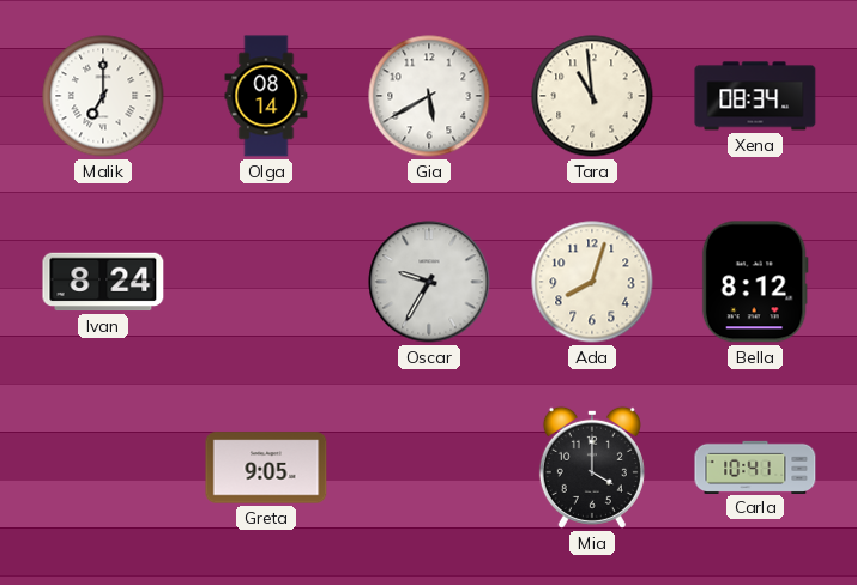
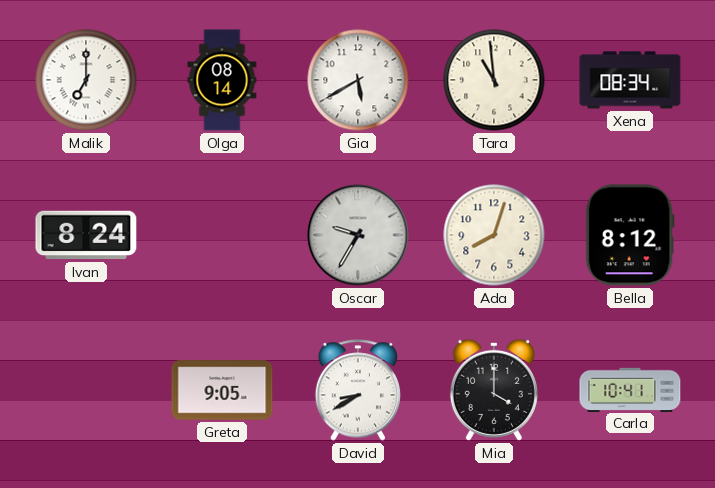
David: none -> 8:40 (358, 390)
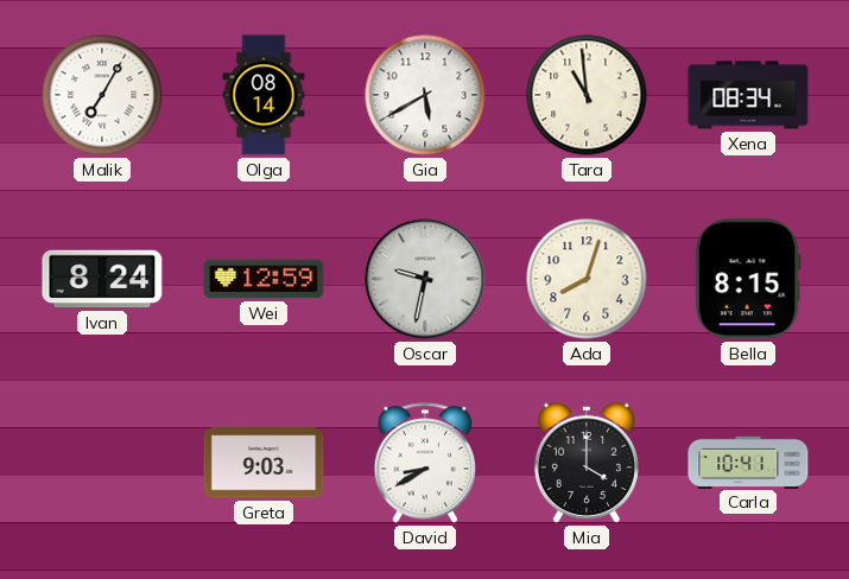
Malik: 7:00 -> 7:05 (102, 95)
Wei: none -> 12:59 (264, 279)
Oscar: 9:35 -> 9:32 (425, 279)
Bella: 8:12 -> 8:15 (748, 279)
Greta: 9:05 -> 9:03 (264, 463)
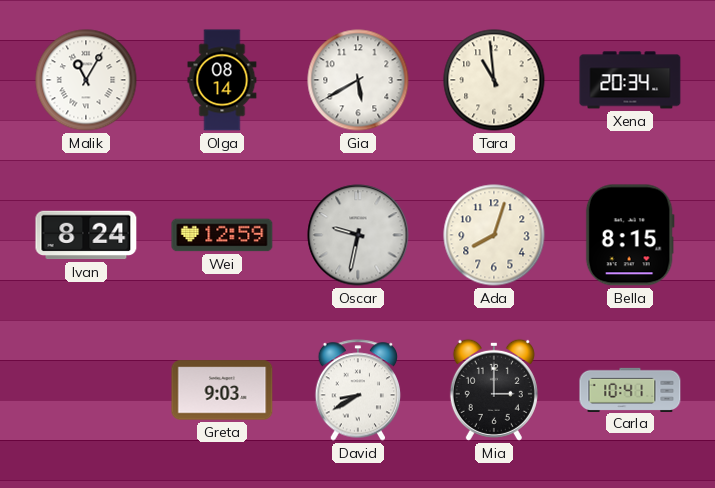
Malik: 7:05 -> 11:05 (86, 80)
Xena: 08:34 -> 20:34 (630, 80)
Mia: 4:00 -> 3:00 (494, 390)
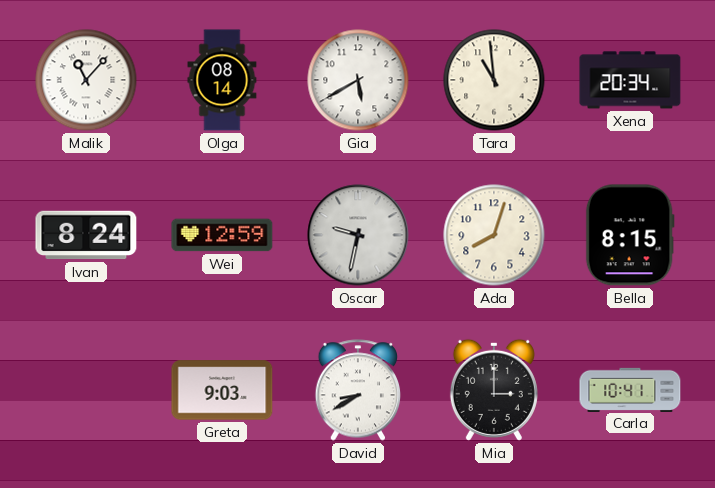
Malik: 11:05 -> 11:07 (86, 80)
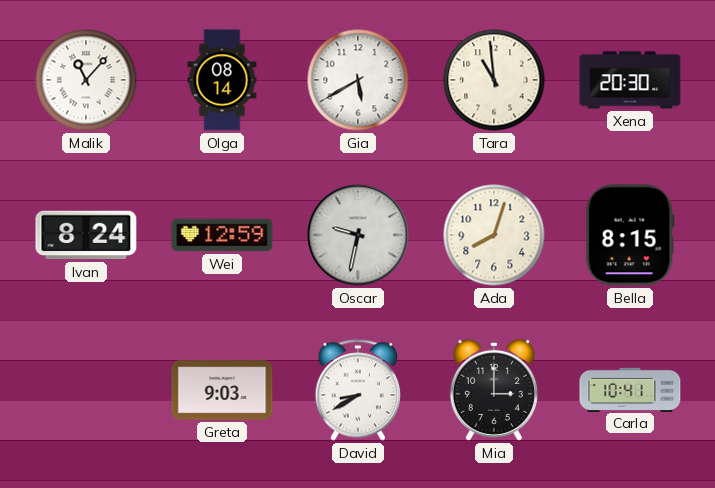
Xena: 20:34 -> 20:30 (630, 80)
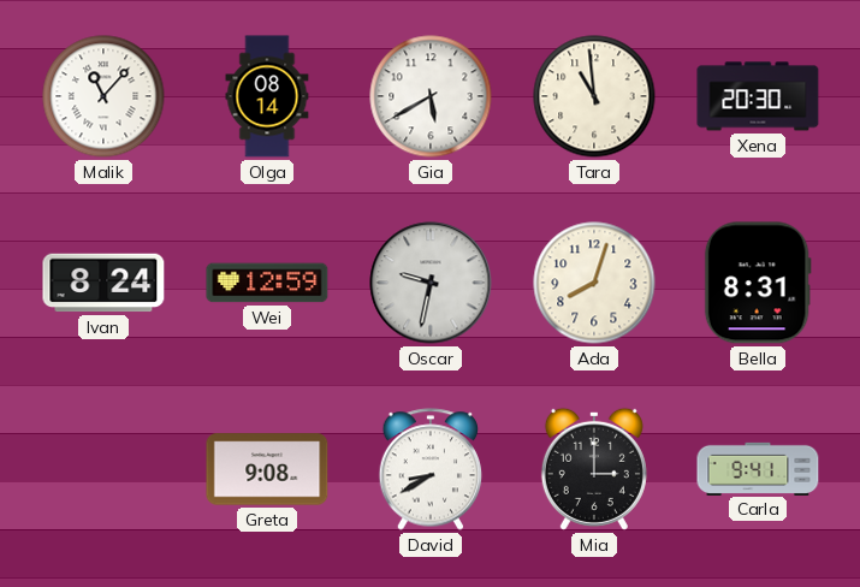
Bella: 8:15 -> 8:31 (758, 283)
Greta: 9:03 -> 9:08 (267, 469)
Carla: 10:41 -> 9:41 (758, 468)
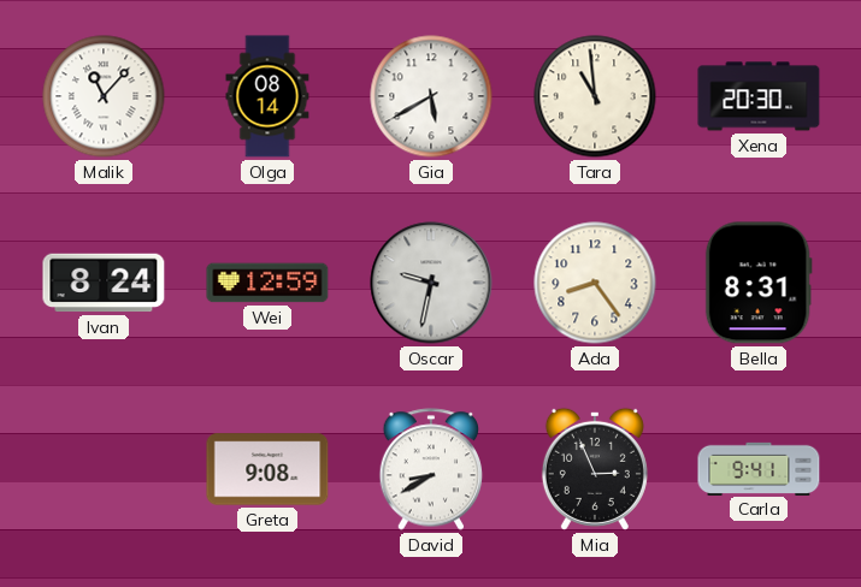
Ada: 8:03 -> 8:24 (595, 283)
Mia: 3:00 -> 2:56 (595, 469)
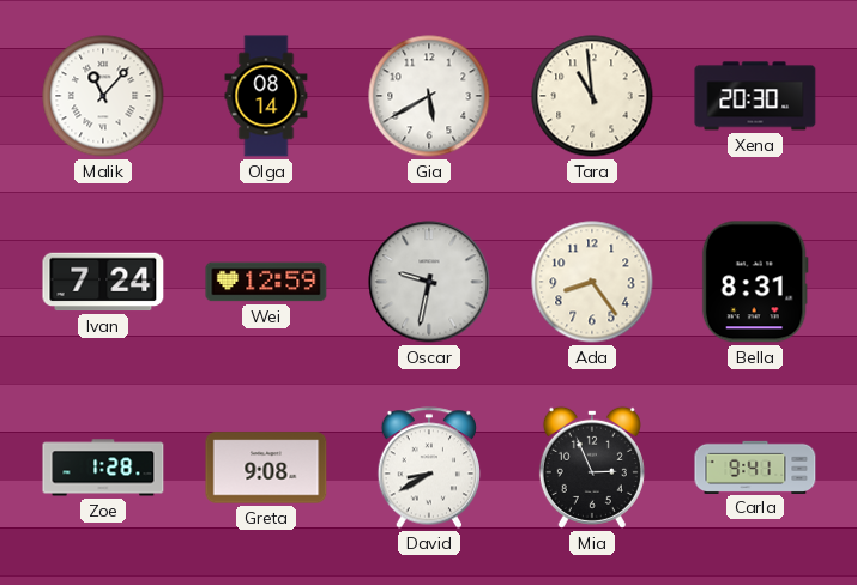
Ivan: 8:24 -> 7:24 (103, 282)
Zoe: none -> 1:28 (103, 468)
